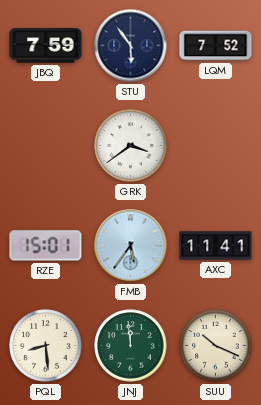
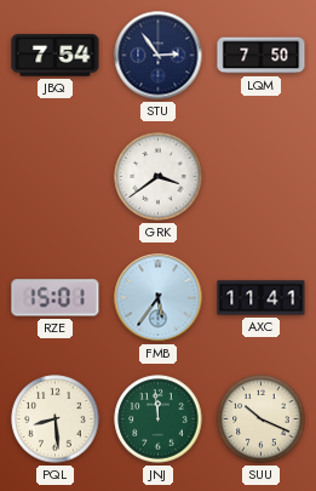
JBQ: 7:59 -> 7:54 (56, 56)
STU: 5:54 -> 2:54 (159, 56)
LQM: 7:52 -> 7:50 (262, 56)
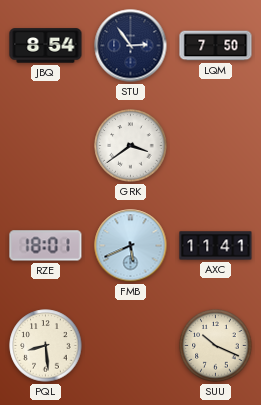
JBQ: 7:54 -> 8:54 (46, 46)
RZE: 15:01 -> 18:01 (46, 246)
FMB: 5:36 -> 5:41 (131, 246)
JNJ: 11:59 -> none (159, 419)
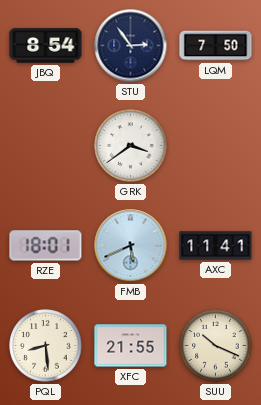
XFC: none -> 21:55 (131, 346)
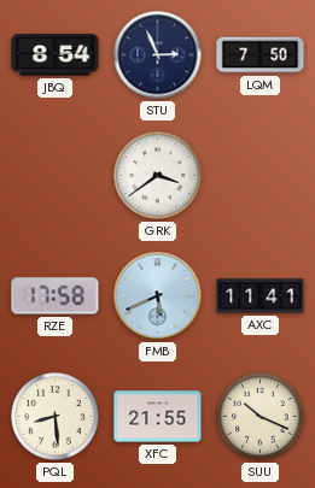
STU: 2:54 -> 2:56 (158, 55)
RZE: 18:01 -> 17:58 (56, 296)
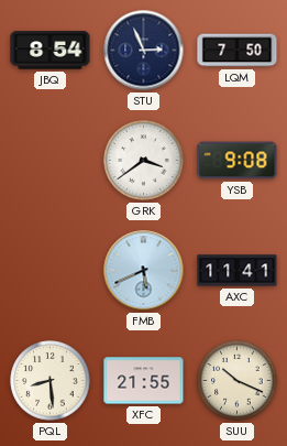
YSB: none -> 9:08 (238, 161)
RZE: 17:58 -> none (56, 296)
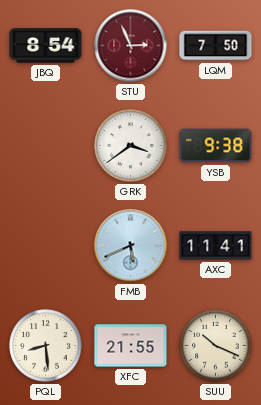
STU dial: navy -> burgundy (131, 46)
YSB: 9:08 -> 9:38 (216, 146)
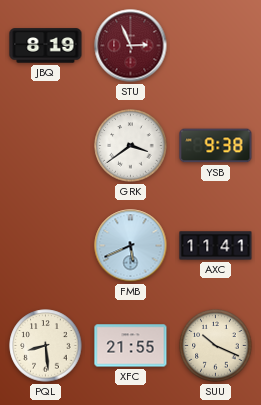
JBQ: 8:54 -> 8:19 (46, 46)
LQM: 7:50 -> none (216, 46)
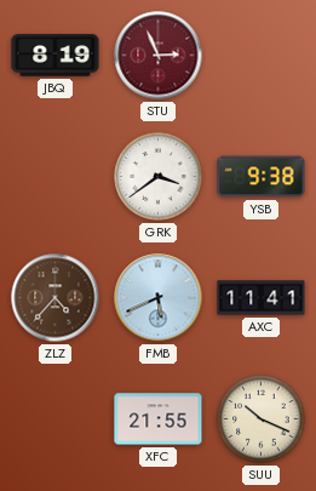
ZLZ: none -> 4:37 (56, 298)
PQL: 8:29 -> none (46, 346)
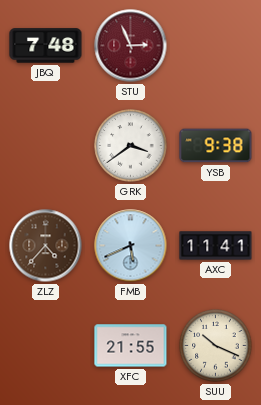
JBQ: 8:19 -> 7:48 (46, 46)
